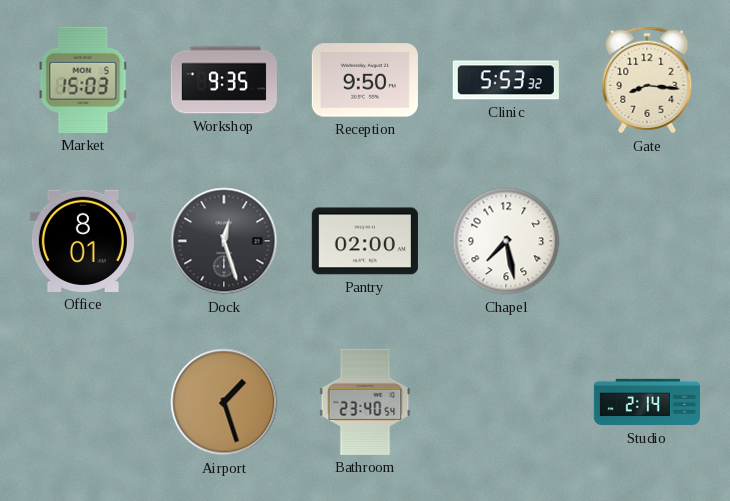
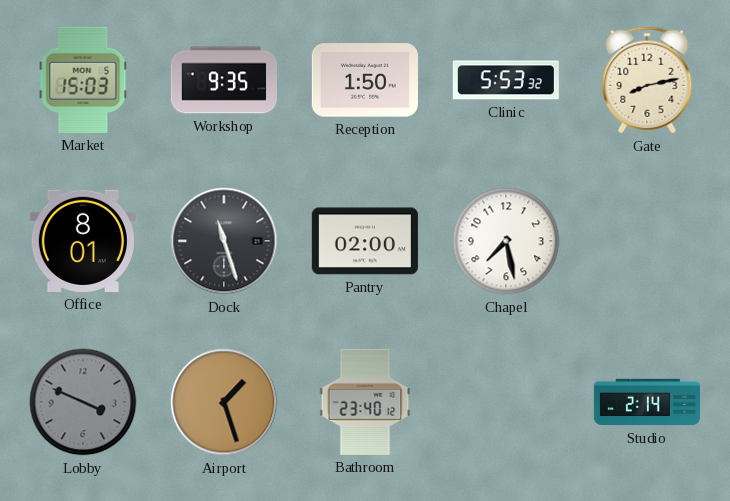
Reception: 9:50 -> 1:50 (365, 80)
Gate: 8:16 -> 8:13 (647, 80)
Dock: 12:27 -> 11:27 (224, 241)
Lobby: none -> 3:49 (83, 402)
Bathroom: 23:40:54 -> 23:40:12 (365, 402)
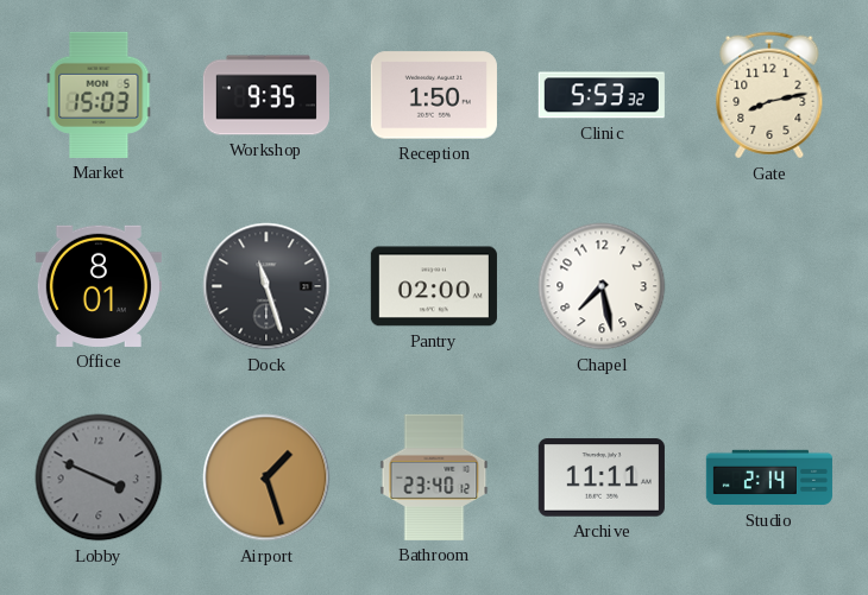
Archive: none -> 11:11 (602, 477)
